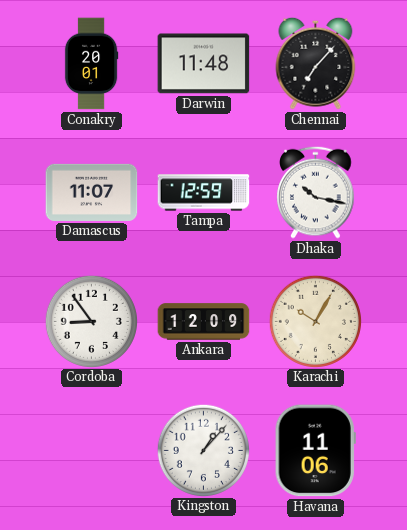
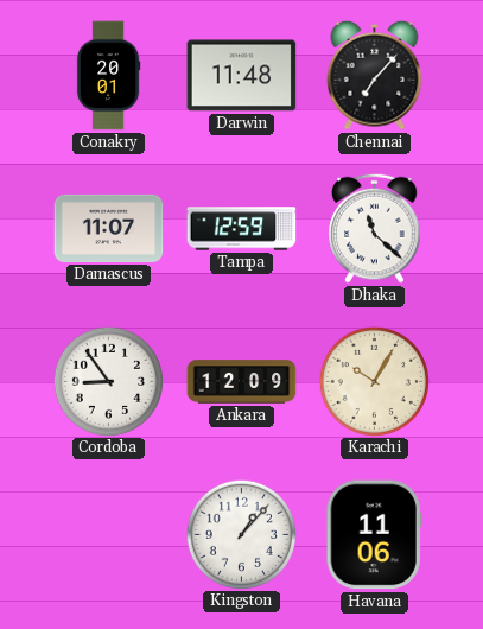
Dhaka: 10:17 -> 11:22 (375, 228)
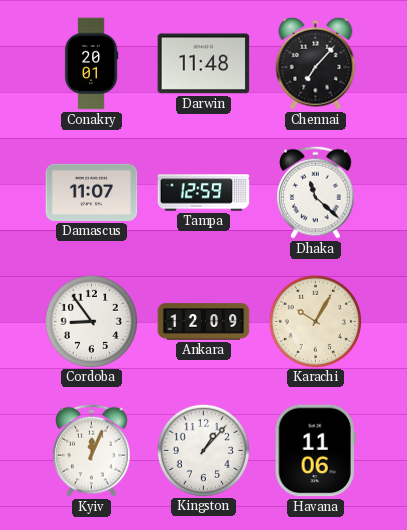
Kyiv: none -> 12:04 (92, 450)
